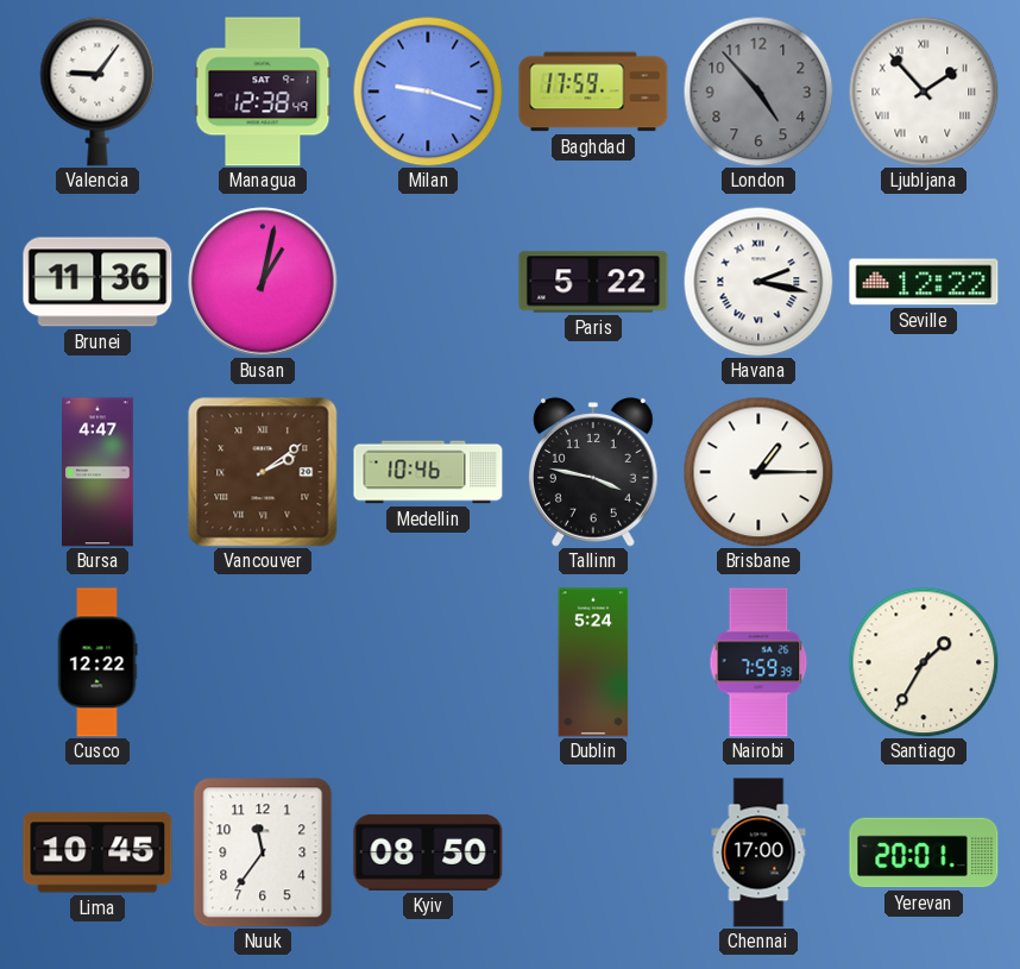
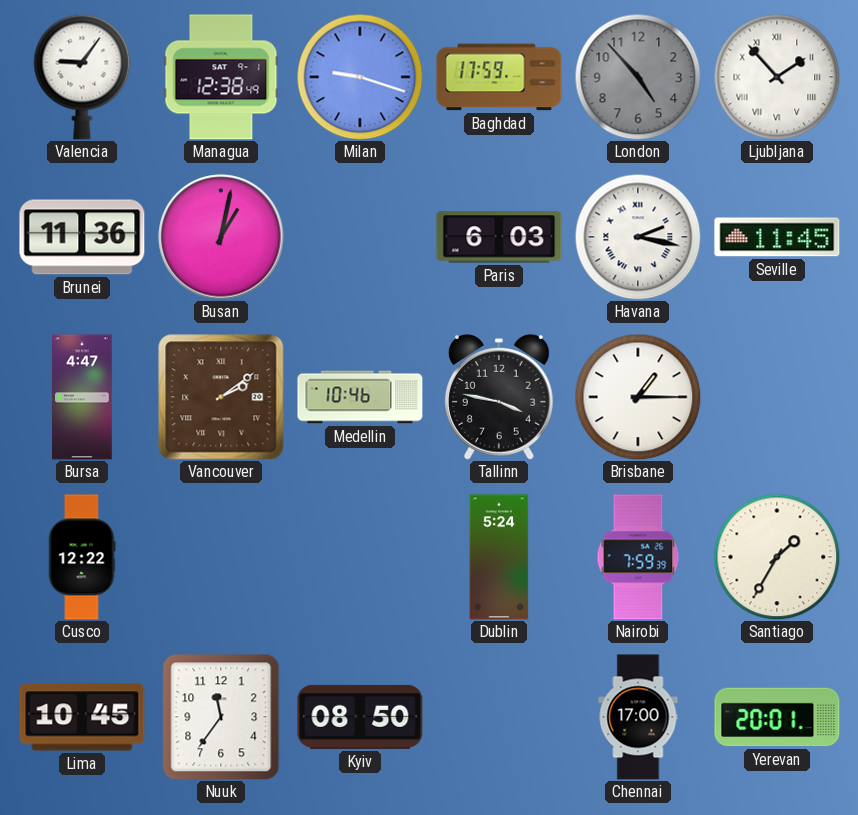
Paris: 5:22 -> 6:03 (499, 237)
Seville: 12:22 -> 11:45 (777, 237)
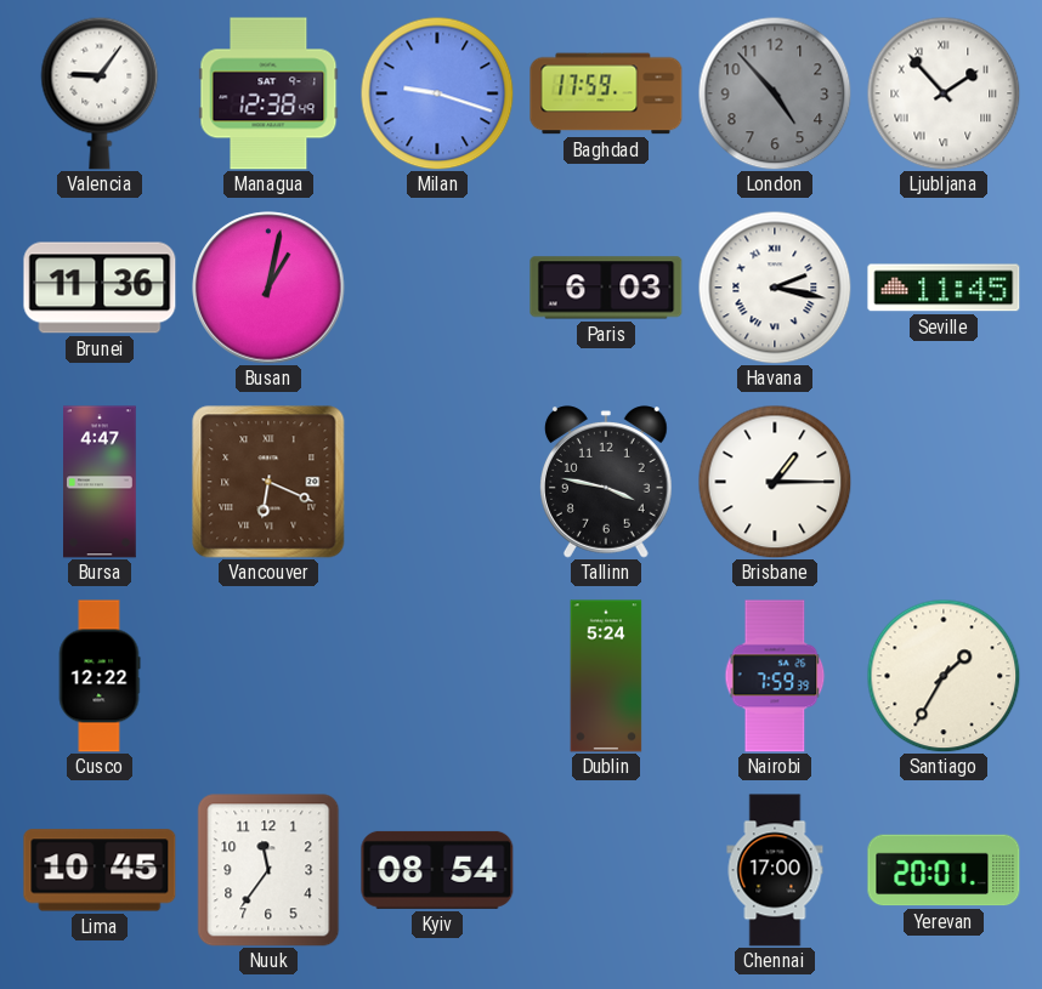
Vancouver: 2:09 -> 6:19 (268, 482)
Medellin: 10:46 -> none (360, 397)
Kyiv: 08:50 -> 08:54 (437, 870)
